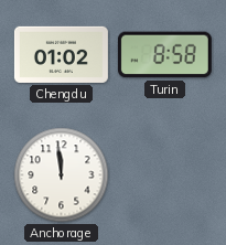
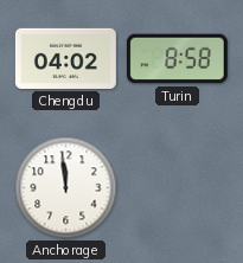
Chengdu: 01:02 -> 04:02 (65, 58)
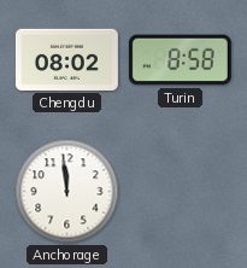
Chengdu: 04:02 -> 08:02 (66, 59)
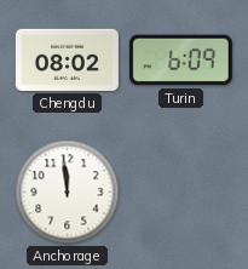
Turin: 8:58 -> 6:09 (180, 61)
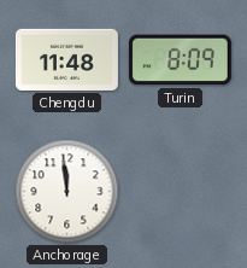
Chengdu: 08:02 -> 11:48 (66, 59)
Turin: 6:09 -> 8:09 (180, 60)
